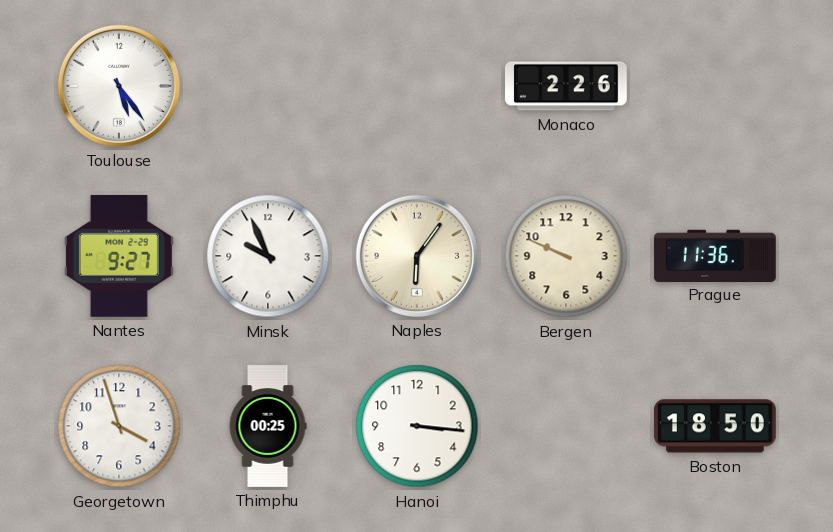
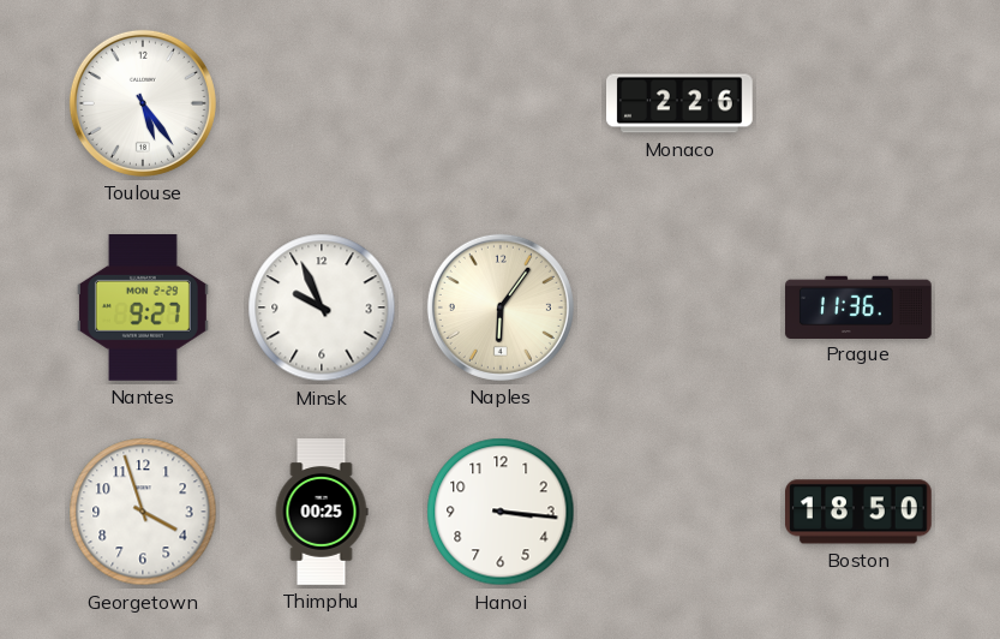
Bergen: 9:49 -> none (566, 256)
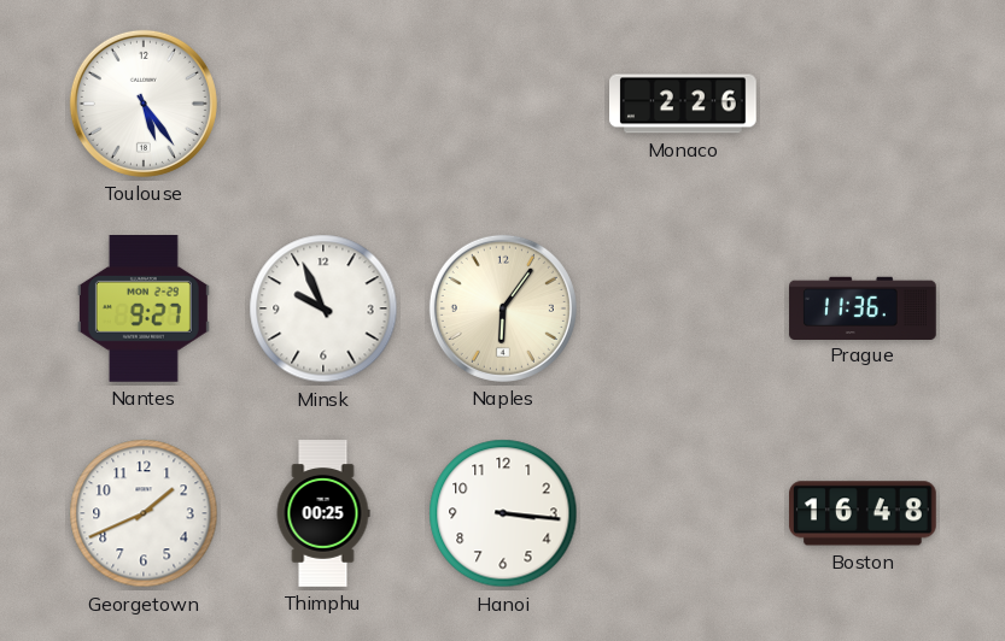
Georgetown: 3:57 -> 1:41 (144, 513)
Boston: 18:50 -> 16:48 (864, 513)
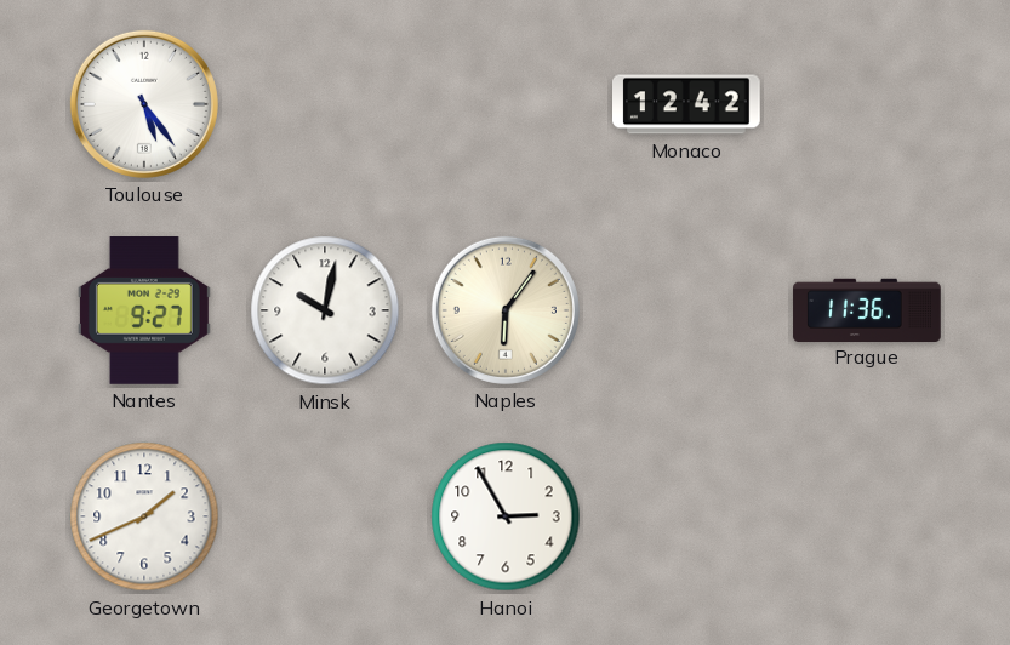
Monaco: 2:26 -> 12:42 (687, 104)
Minsk: 9:56 -> 10:02 (325, 310)
Thimphu: 00:25 -> none (323, 513)
Hanoi: 3:16 -> 2:55 (506, 516)
Boston: 16:48 -> none (864, 513)
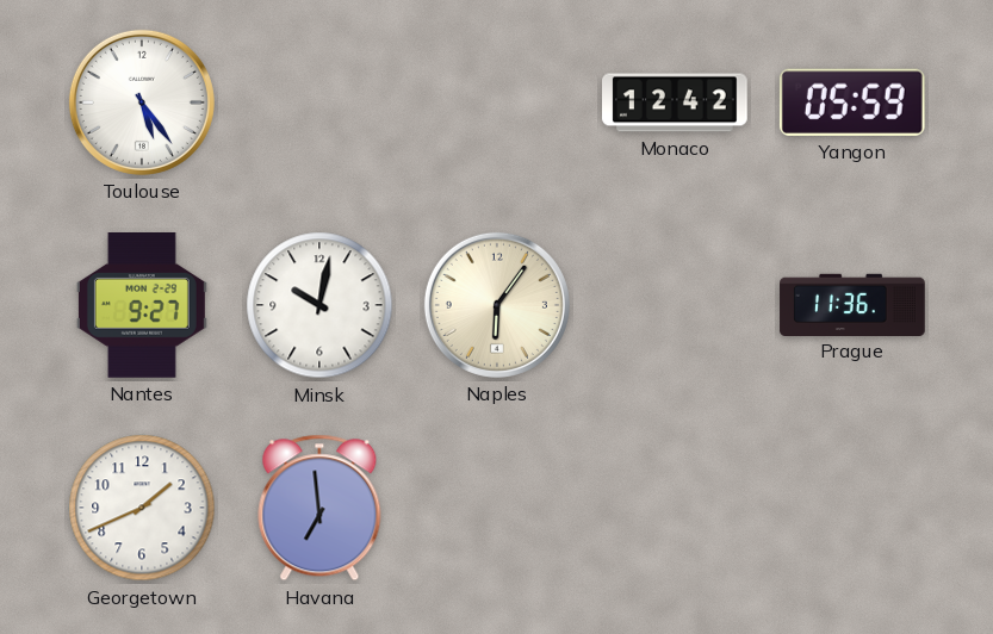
Yangon: none -> 05:59 (852, 102)
Havana: none -> 6:59 (319, 508)
Hanoi: 2:55 -> none (506, 516)
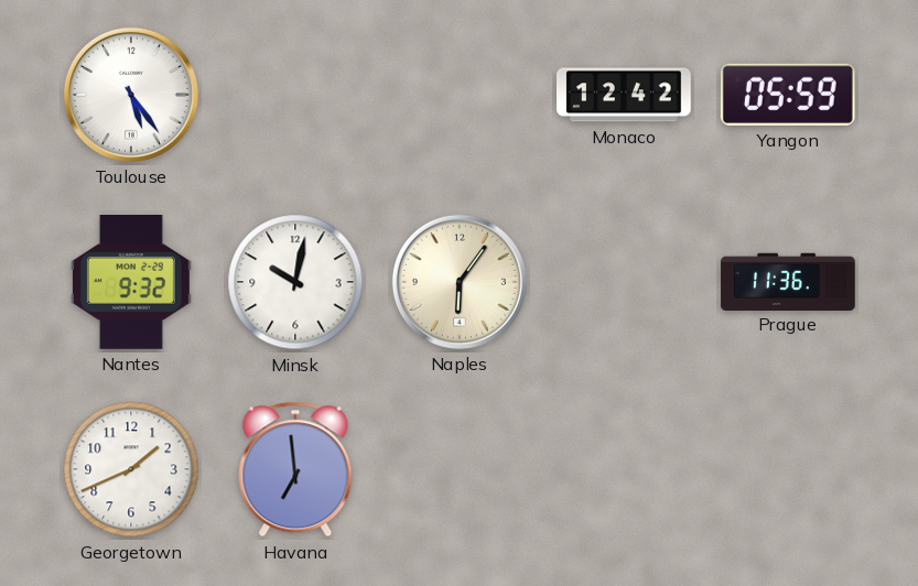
Nantes: 9:27 -> 9:32 (131, 283)
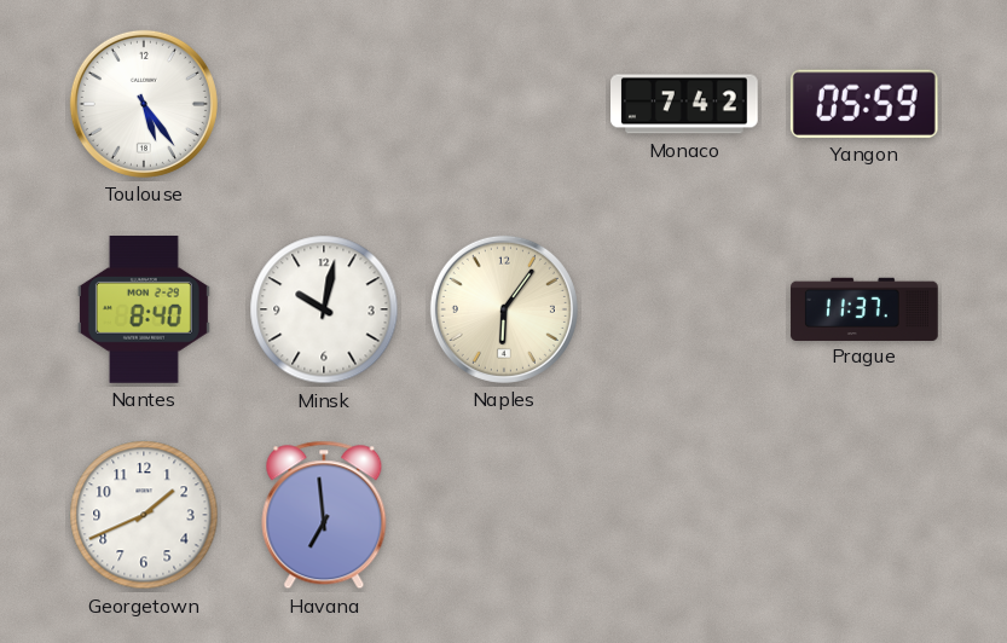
Monaco: 12:42 -> 7:42 (685, 104)
Nantes: 9:32 -> 8:40 (144, 311)
Prague: 11:36 -> 11:37 (864, 308)
